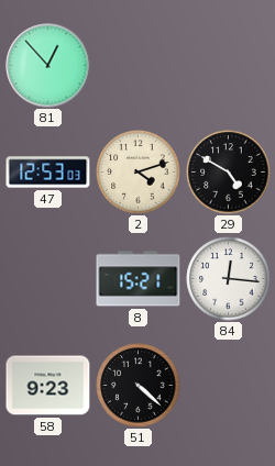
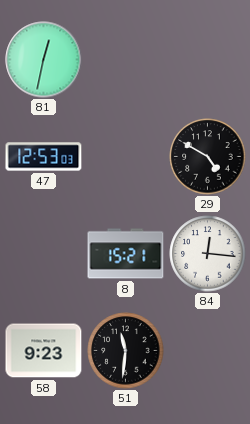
81: 12:53 -> 12:32 (44, 60)
2: 4:12 -> none (139, 173)
51: 4:22 -> 11:31 (126, 351)
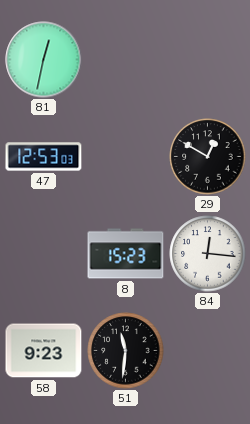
29: 4:50 -> 12:50 (208, 157)
8: 15:21 -> 15:23 (126, 254)
